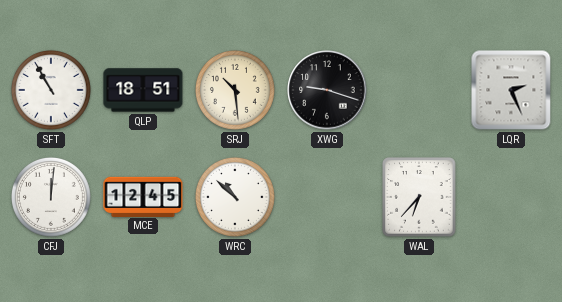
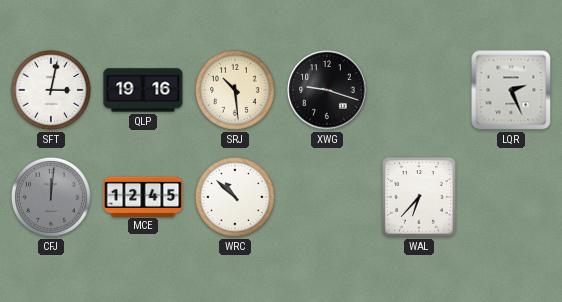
SFT: 10:55 -> 3:02 (51, 90)
QLP: 18:51 -> 19:16 (143, 90)
CFJ dial: white -> grey (51, 197)
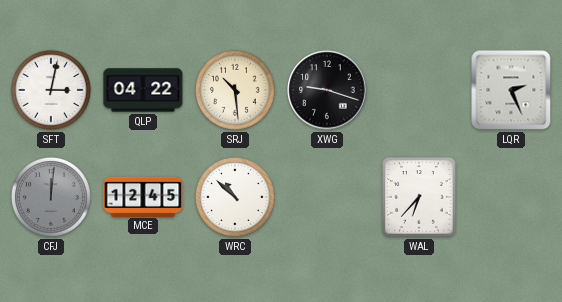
QLP: 19:16 -> 04:22 (143, 90)
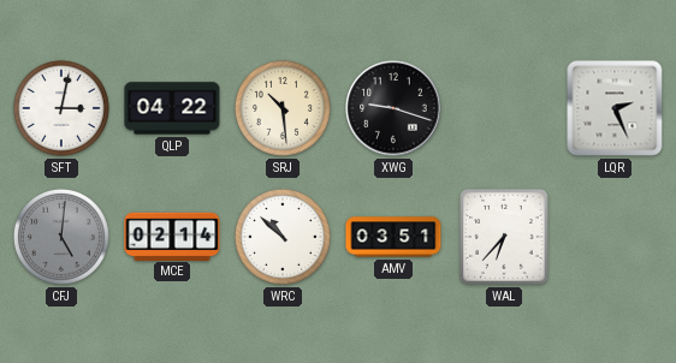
CFJ: 12:01 -> 5:01 (61, 237)
MCE: 12:45 -> 02:14 (172, 236)
AMV: none -> 03:51 (393, 237)
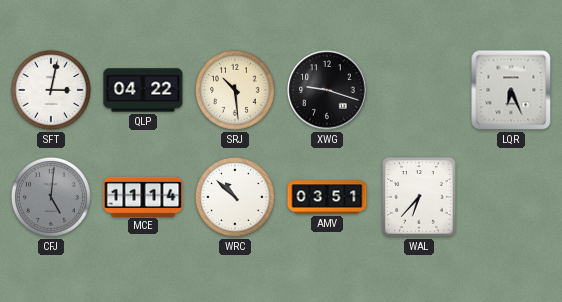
LQR: 2:26 -> 6:26 (511, 90)
MCE: 02:14 -> 11:14 (143, 196)
